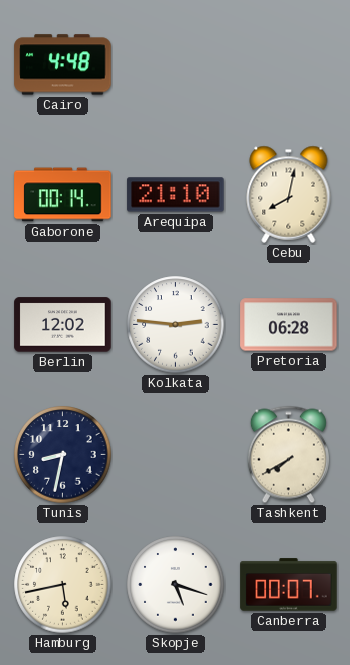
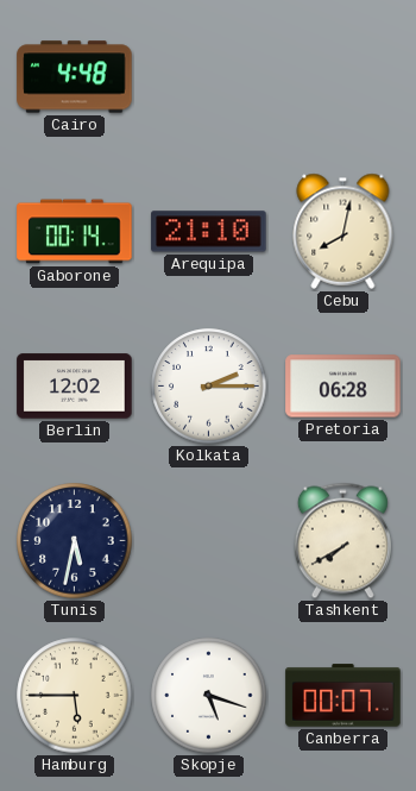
Kolkata: 2:46 -> 2:15 (209, 387)
Tunis: 8:32 -> 5:32 (75, 541)
Hamburg: 5:43 -> 5:45 (75, 696)
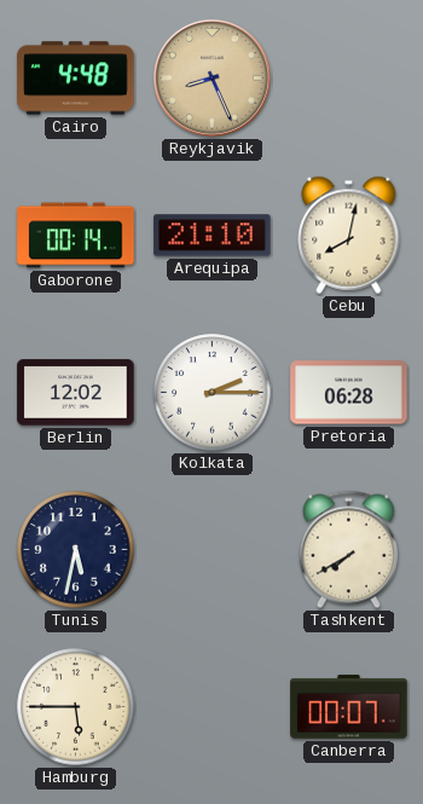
Reykjavik: none -> 8:26 (213, 79)
Skopje: 5:18 -> none (209, 696)
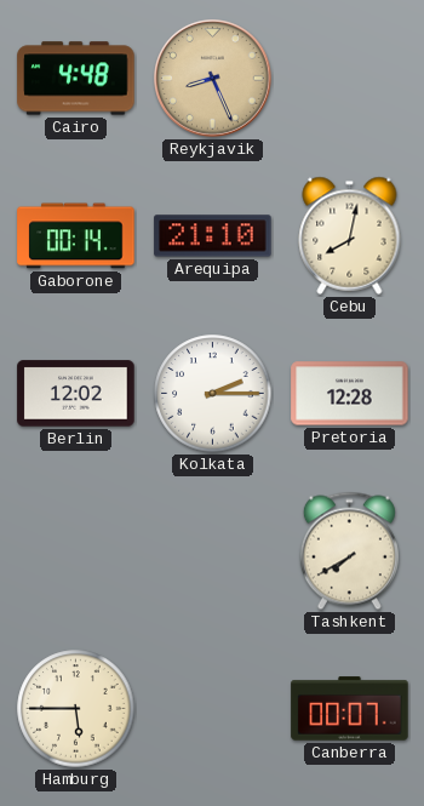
Pretoria: 06:28 -> 12:28 (350, 394)
Tunis: 5:32 -> none (76, 550)
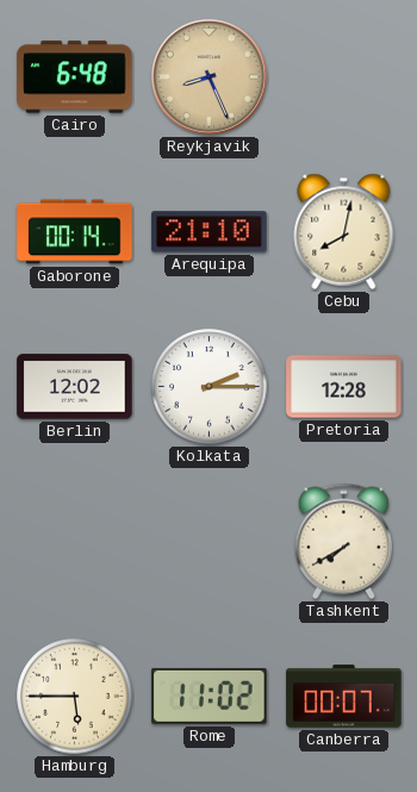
Cairo: 4:48 -> 6:48 (75, 77)
Rome: none -> 11:02 (210, 696)
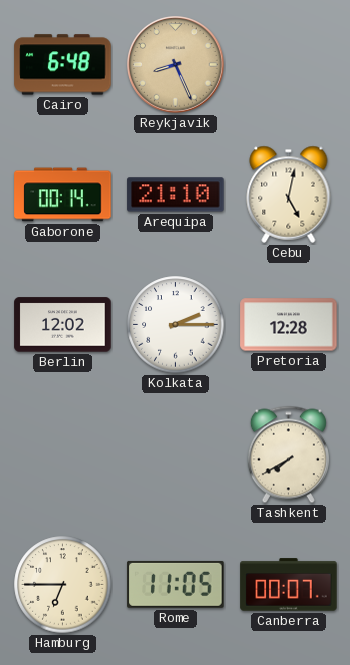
Cebu: 8:02 -> 5:02 (289, 194)
Hamburg: 5:45 -> 6:45 (63, 585)
Rome: 11:02 -> 11:05 (176, 584)
